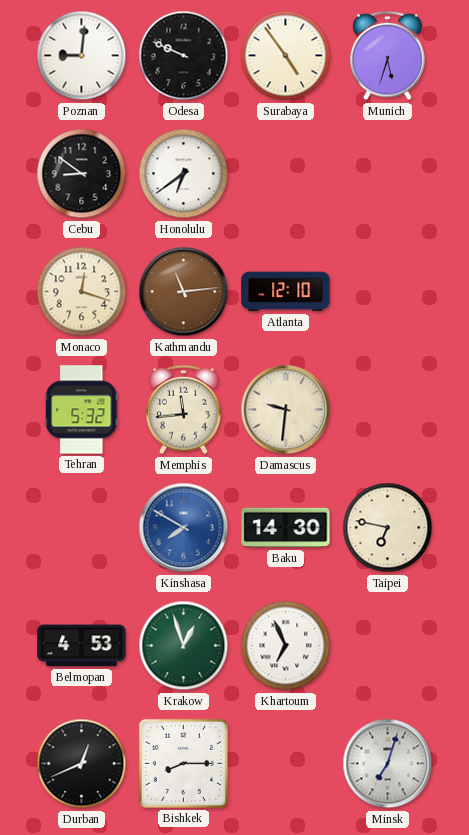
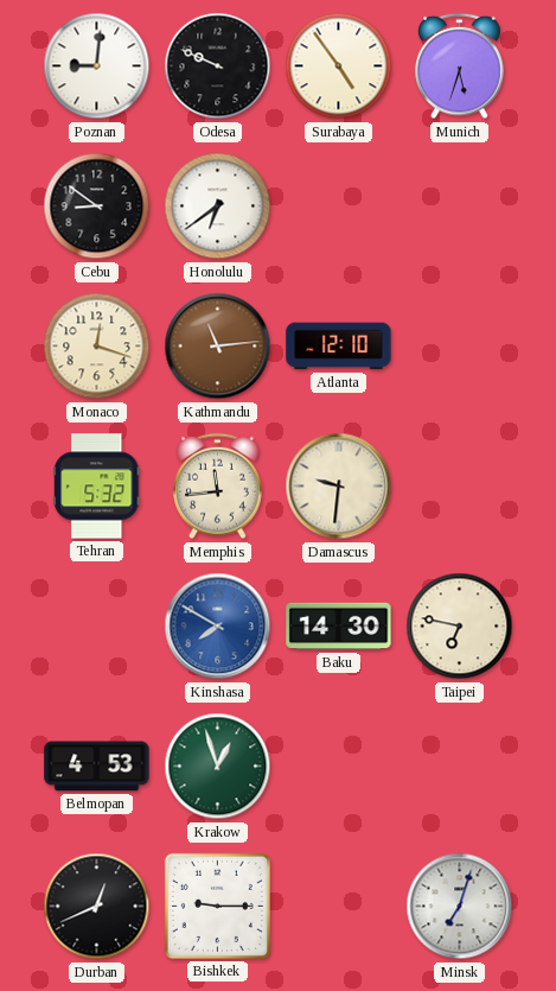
Khartoum: 6:56 -> none (286, 646)
Bishkek: 8:15 -> 9:15 (217, 906)
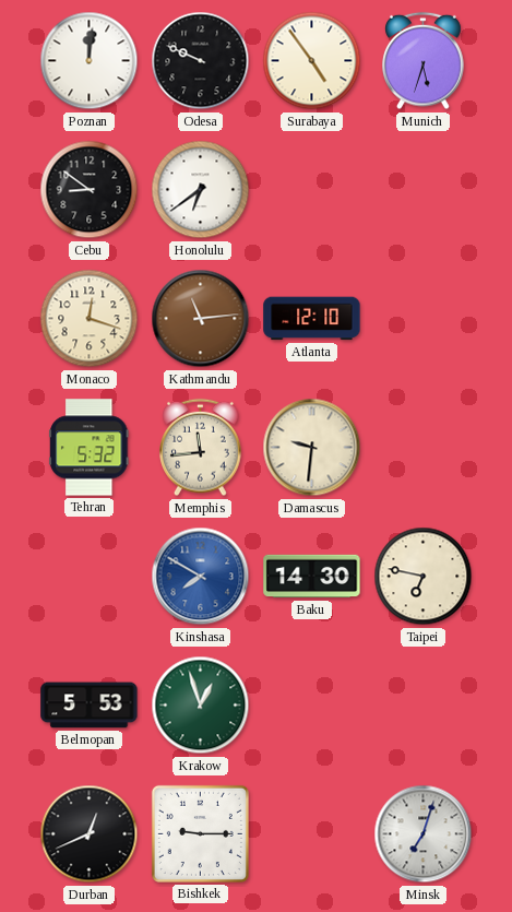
Poznan: 9:01 -> 12:01 (90, 61)
Belmopan: 4:53 -> 5:53 (90, 706)
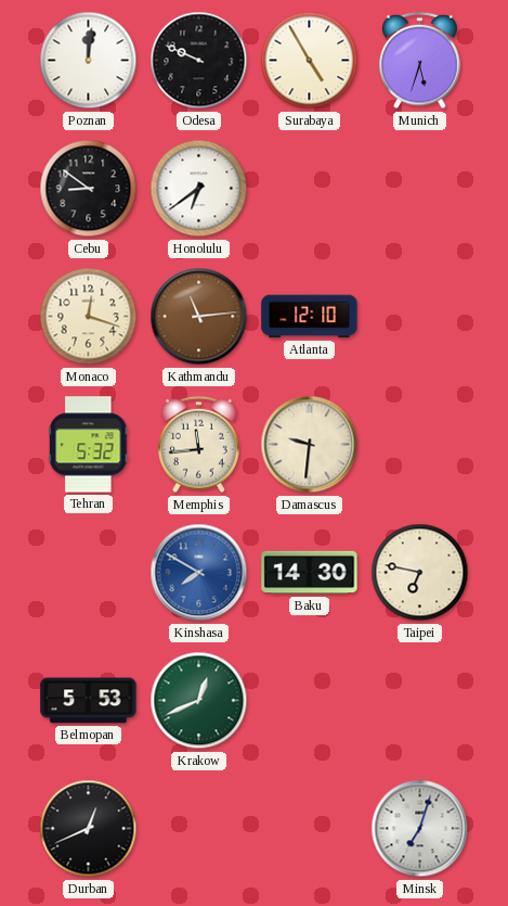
Surabaya: 4:54 -> 4:55 (310, 61)
Krakow: 12:57 -> 12:41 (199, 701)
Bishkek: 9:15 -> none (200, 833)
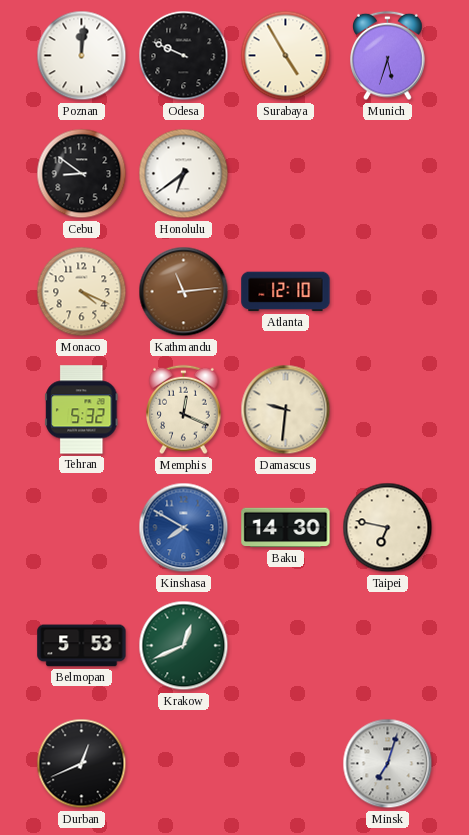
Monaco: 12:18 -> 4:19 (82, 292)
Memphis: 11:44 -> 12:19 (184, 410)
